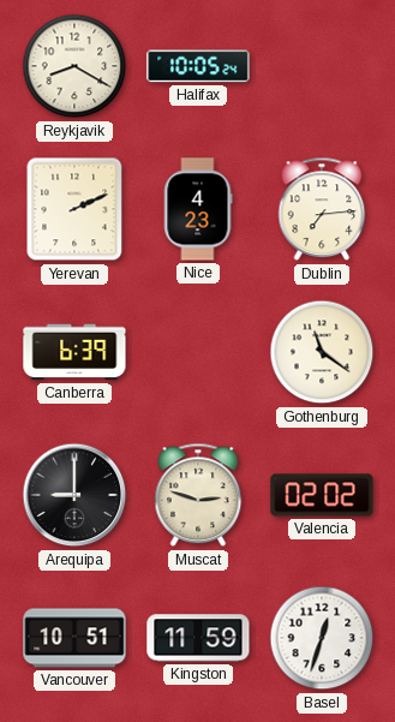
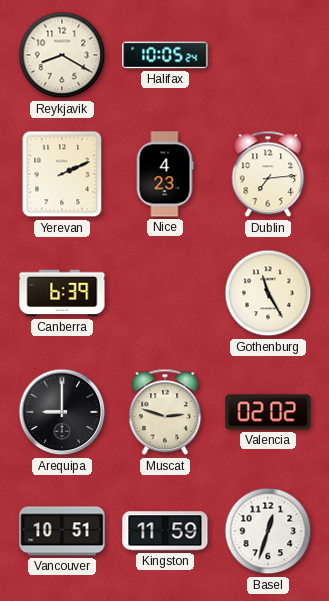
Gothenburg: 11:21 -> 11:25 (268, 293)
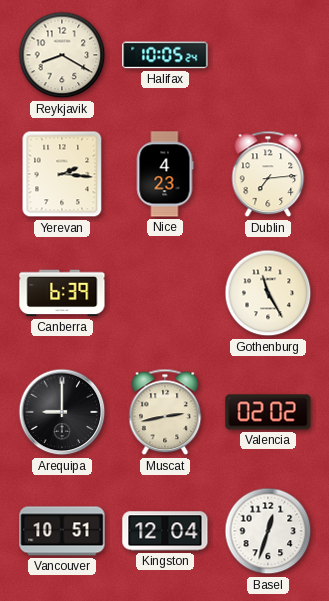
Yerevan: 2:11 -> 2:16 (62, 174)
Muscat: 2:48 -> 2:43 (165, 412)
Kingston: 11:59 -> 12:04 (165, 531)
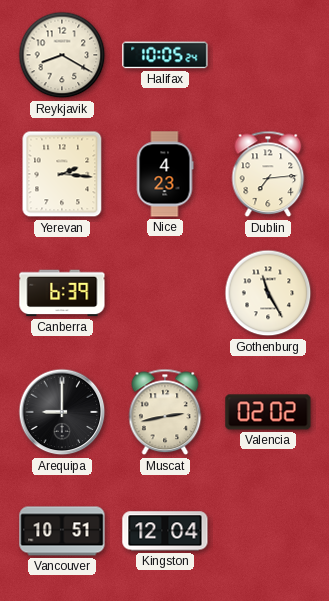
Basel: 12:33 -> none (268, 531)
